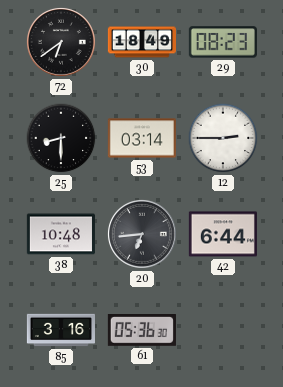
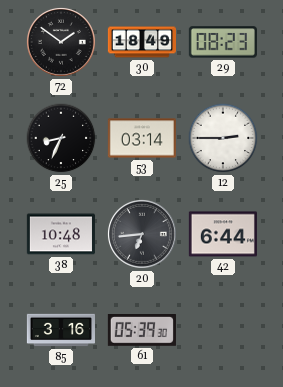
72: 6:39 -> 1:51 (61, 42)
25: 8:30 -> 8:34 (61, 138)
61: 05:36 -> 05:39 (142, 331)
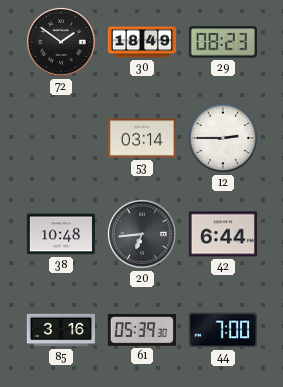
25: 8:34 -> none (61, 138)
44: none -> 7:00 (223, 330)
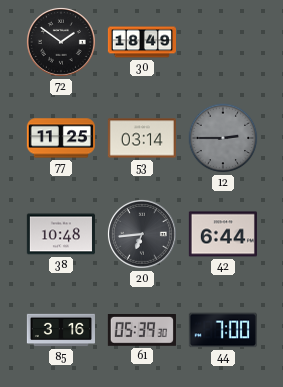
29: 08:23 -> none (223, 42)
77: none -> 11:25 (61, 138)
12 dial: white -> grey (223, 138)
